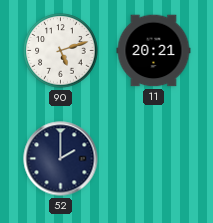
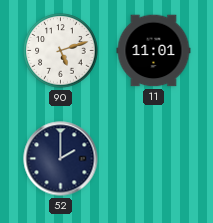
11: 20:21 -> 11:01 (154, 51)
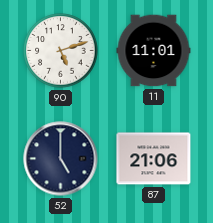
52: 2:00 -> 5:00 (61, 159)
87: none -> 21:06 (154, 159)
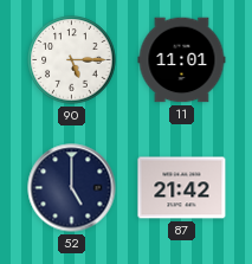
90: 5:12 -> 5:15 (72, 60)
87: 21:06 -> 21:42 (182, 188)
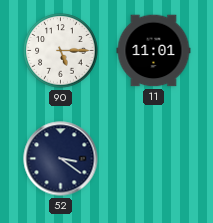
52: 5:00 -> 3:21 (61, 159)
87: 21:42 -> none (182, 188)
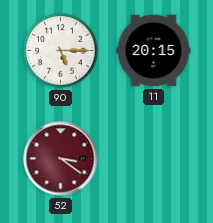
11: 11:01 -> 20:15 (154, 51)
52 dial: navy -> burgundy (61, 159)
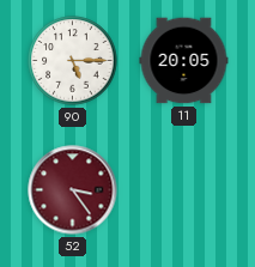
11: 20:15 -> 20:05 (184, 61)
52: 3:21 -> 3:24 (73, 190)
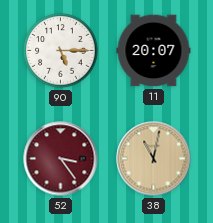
11: 20:05 -> 20:07 (154, 51)
38: none -> 11:02 (154, 159)
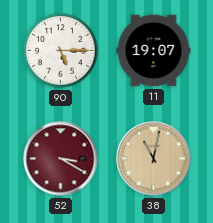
11: 20:07 -> 19:07 (154, 51)
52: 3:24 -> 3:20 (61, 159)
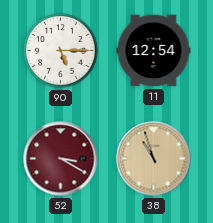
11: 19:07 -> 12:54 (154, 51)
38: 11:02 -> 10:57 (154, 159)
